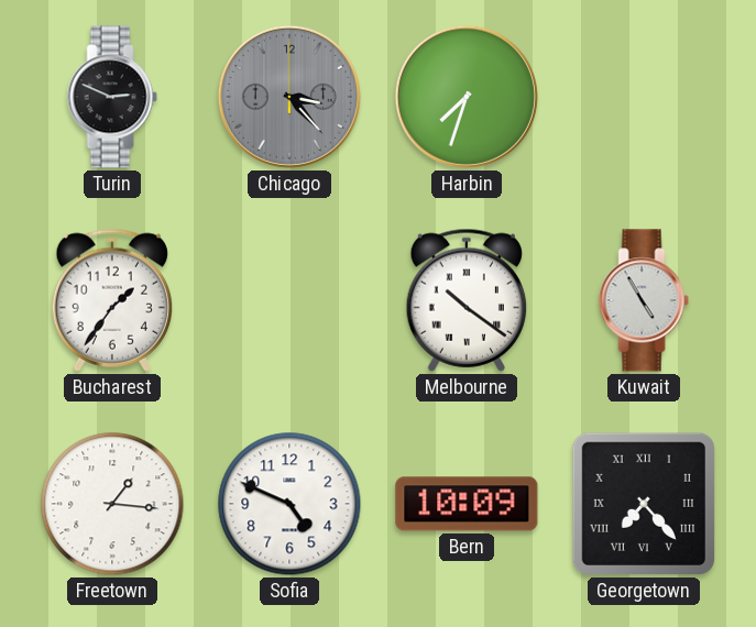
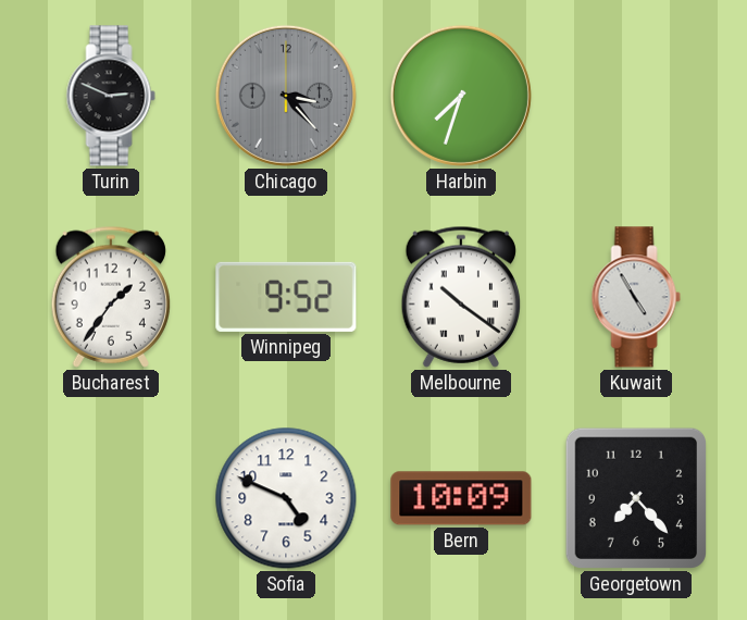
Winnipeg: none -> 9:52 (286, 297)
Freetown: 1:16 -> none (112, 504)
Georgetown numerals: Roman -> Arabic (636, 498)
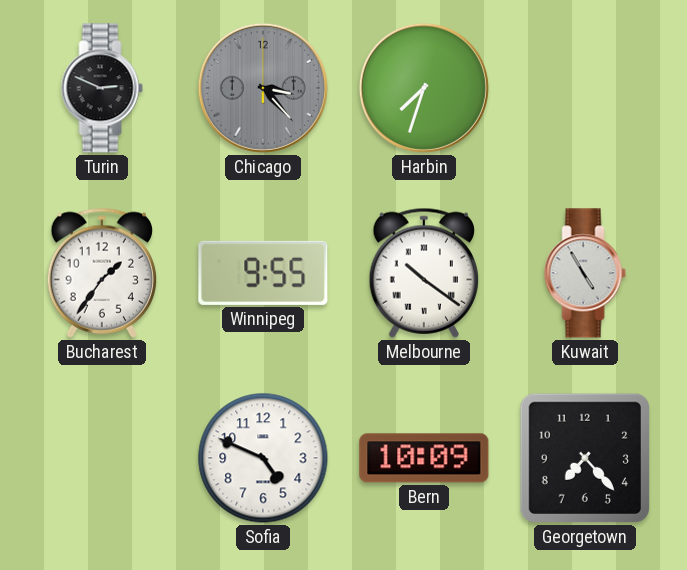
Winnipeg: 9:52 -> 9:55 (263, 273)
